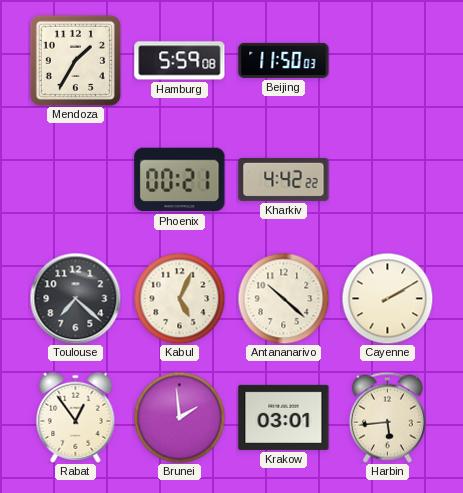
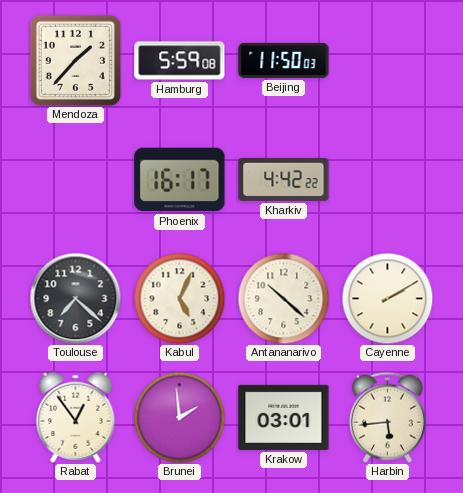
Mendoza: 1:35 -> 1:37 (75, 60)
Phoenix: 00:21 -> 16:17 (180, 180)
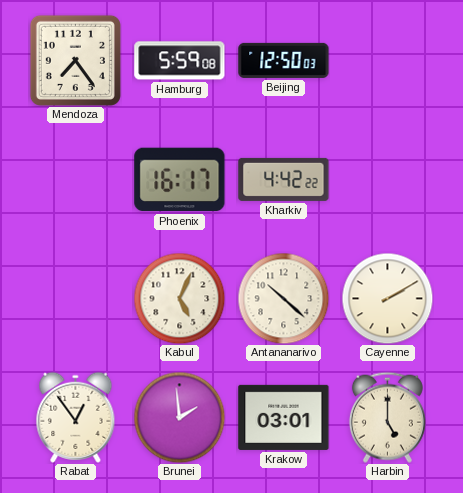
Mendoza: 1:37 -> 7:24 (75, 60)
Beijing: 11:50 -> 12:50 (284, 60)
Toulouse: 7:22 -> none (75, 298)
Harbin: 5:44 -> 5:00 (387, 417)
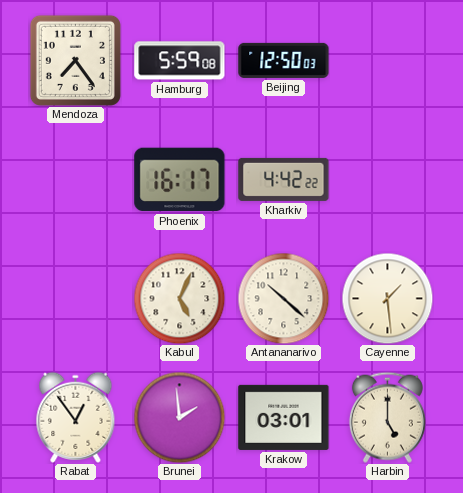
Cayenne: 2:10 -> 1:29 (387, 298)
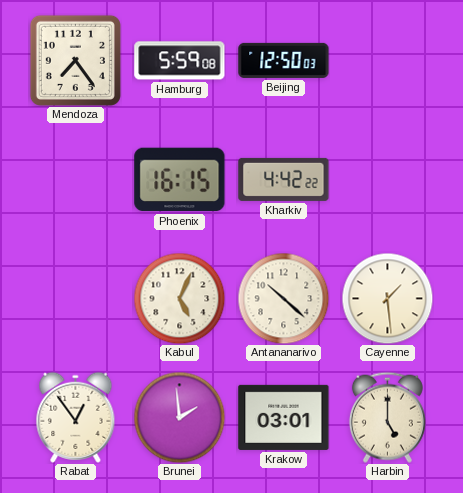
Phoenix: 16:17 -> 16:15 (180, 180)
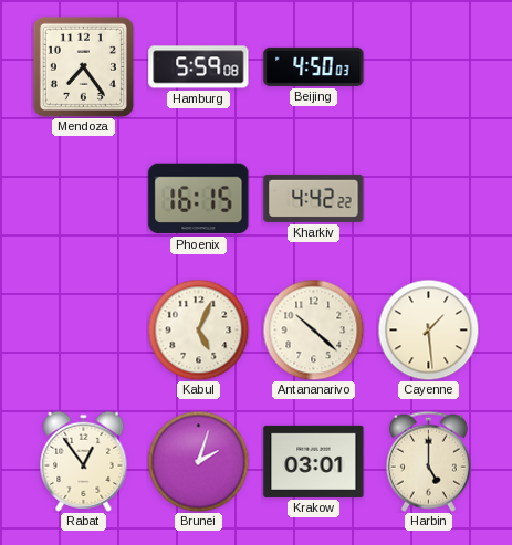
Beijing: 12:50 -> 4:50 (314, 66)
Brunei: 1:59 -> 2:03 (198, 461)
